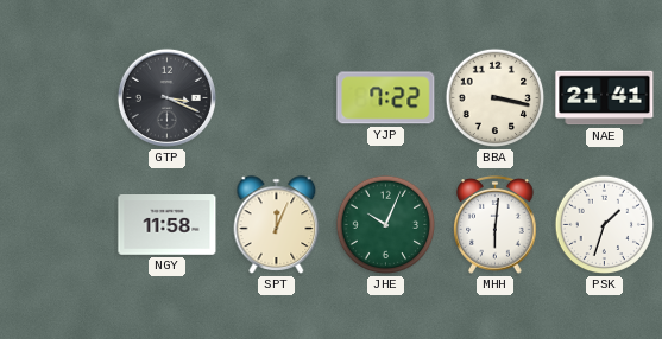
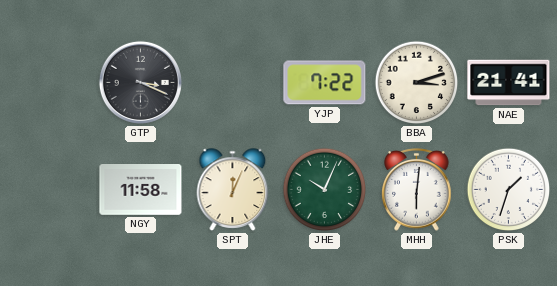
BBA: 3:17 -> 3:12 (417, 83)
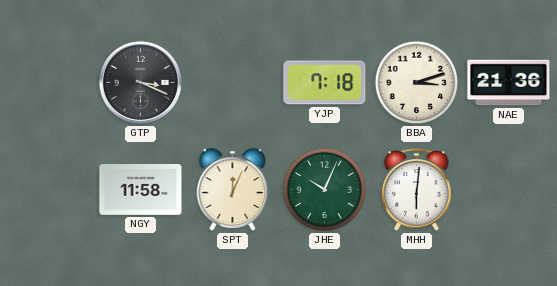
YJP: 7:22 -> 7:18 (325, 83)
NAE: 21:41 -> 21:36 (509, 83)
PSK: 1:33 -> none (509, 190)
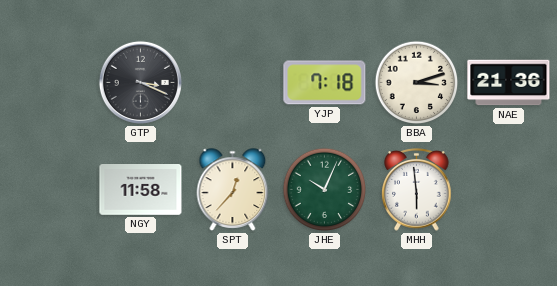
SPT: 12:04 -> 12:37 (233, 190)
MHH: 6:01 -> 5:59 (417, 190)
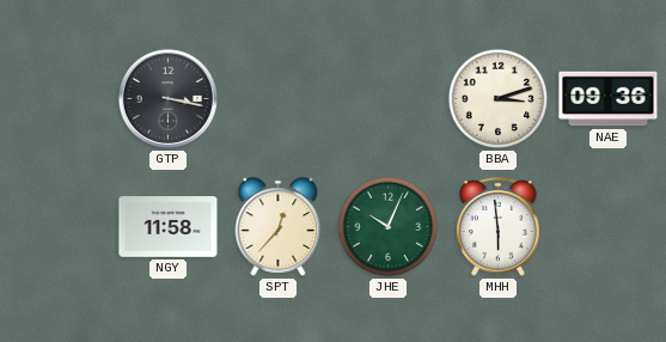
GTP: 3:19 -> 3:17 (167, 98)
YJP: 7:18 -> none (325, 83)
NAE: 21:36 -> 09:36 (609, 99)
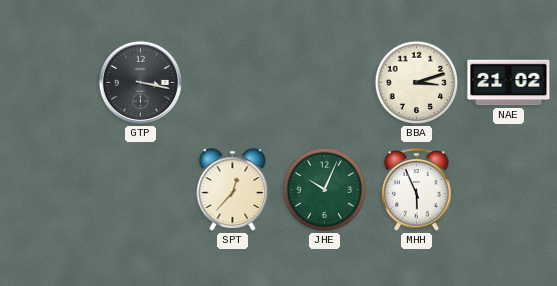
NAE: 09:36 -> 21:02 (509, 83)
NGY: 11:58 -> none (169, 227)
MHH: 5:59 -> 5:56 (417, 190)
